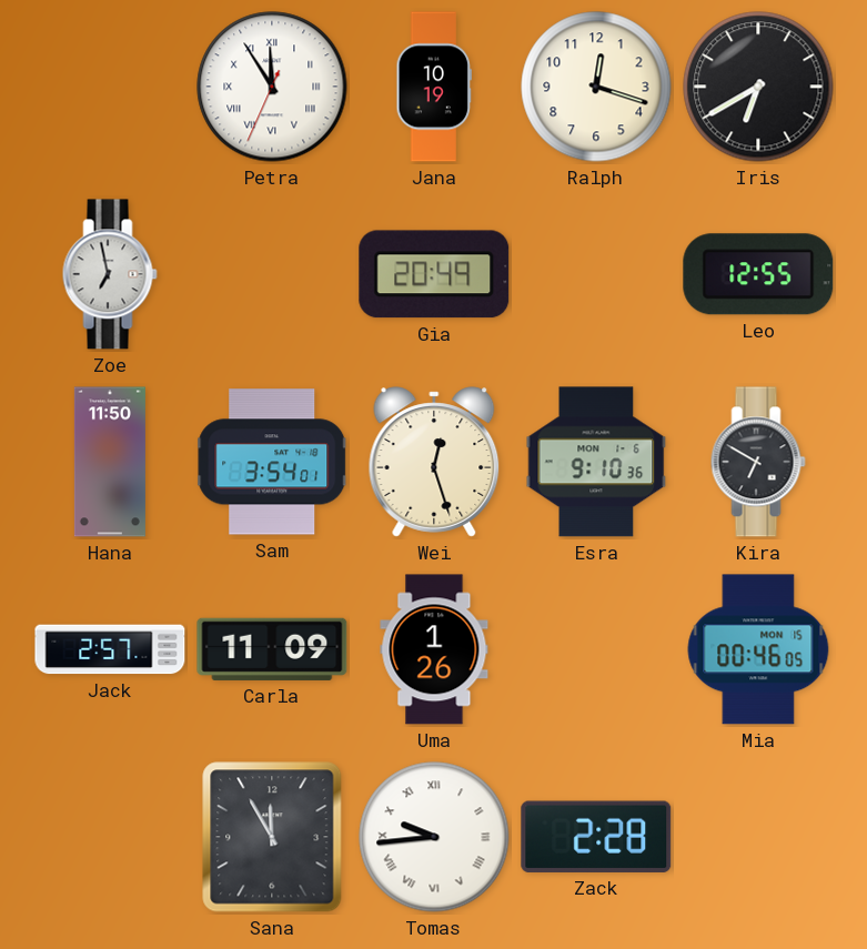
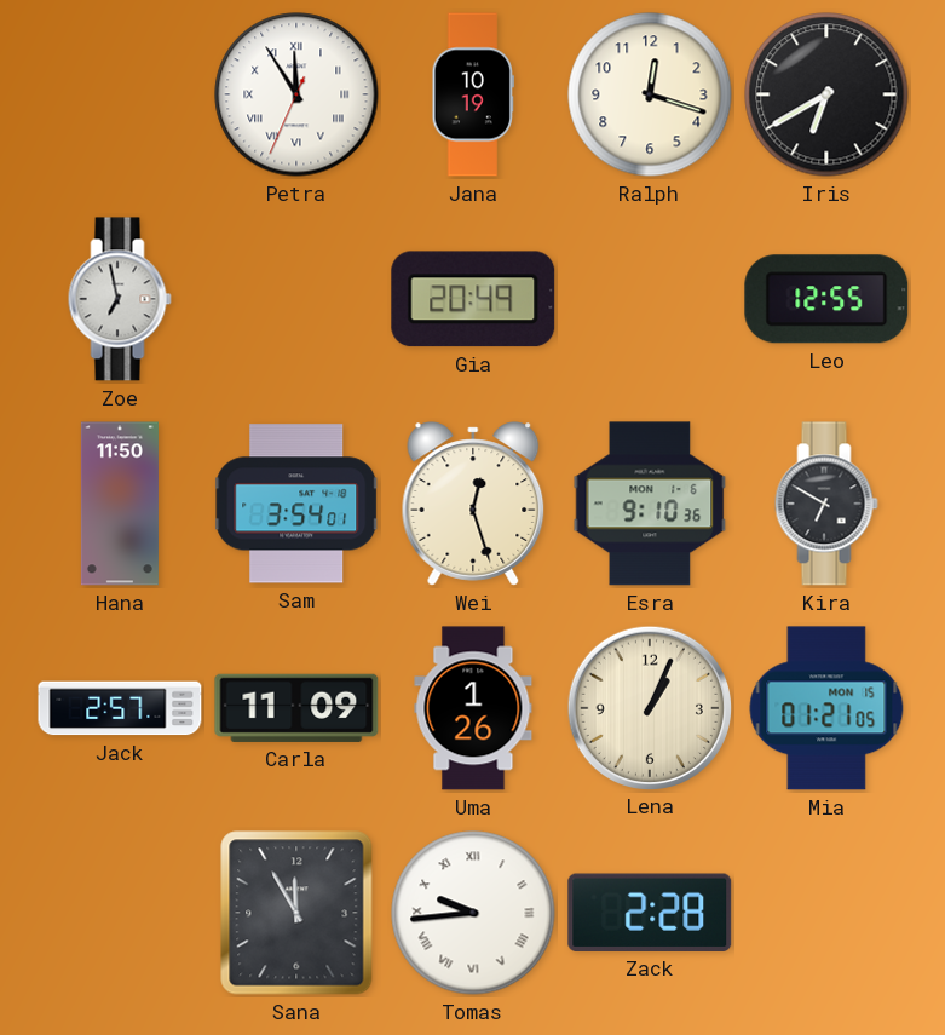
Lena: none -> 1:04 (649, 707)
Mia: 00:46 -> 01:21 (826, 708)
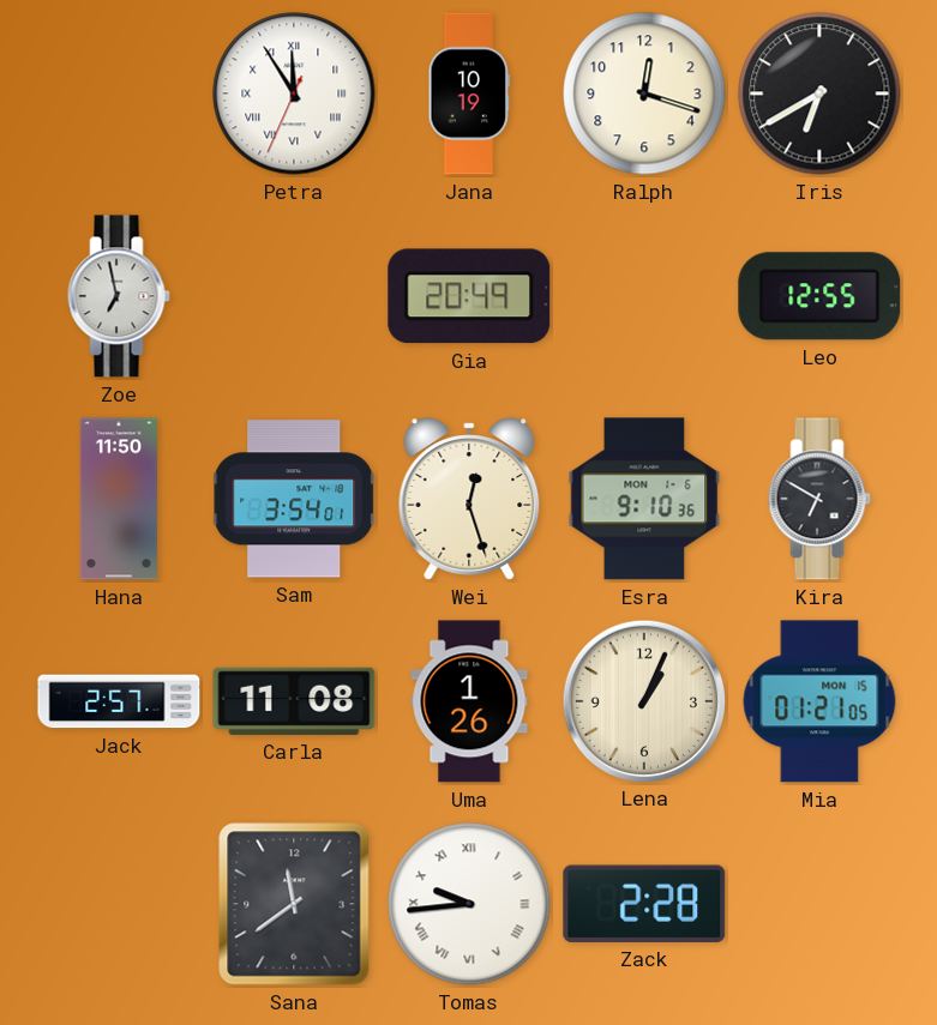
Carla: 11:09 -> 11:08 (294, 701)
Sana: 11:55 -> 11:39 (294, 904)
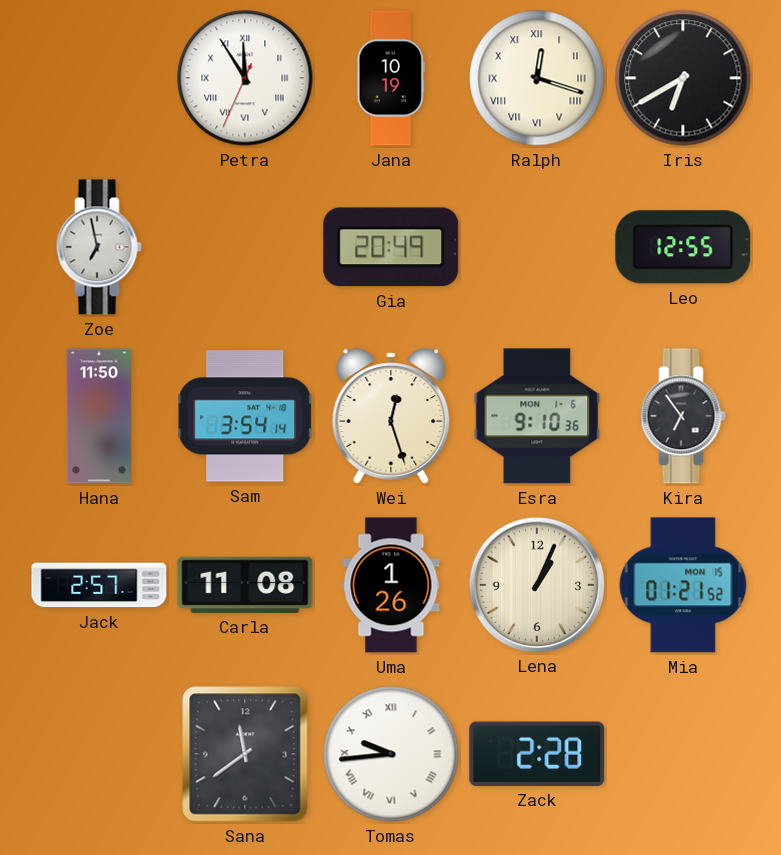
Ralph numerals: Arabic -> Roman (537, 78)
Sam: 3:54:01 -> 3:54:14 (246, 416)
Kira: 6:50 -> 6:54 (683, 416)
Mia: 01:21:05 -> 01:21:52 (683, 585)
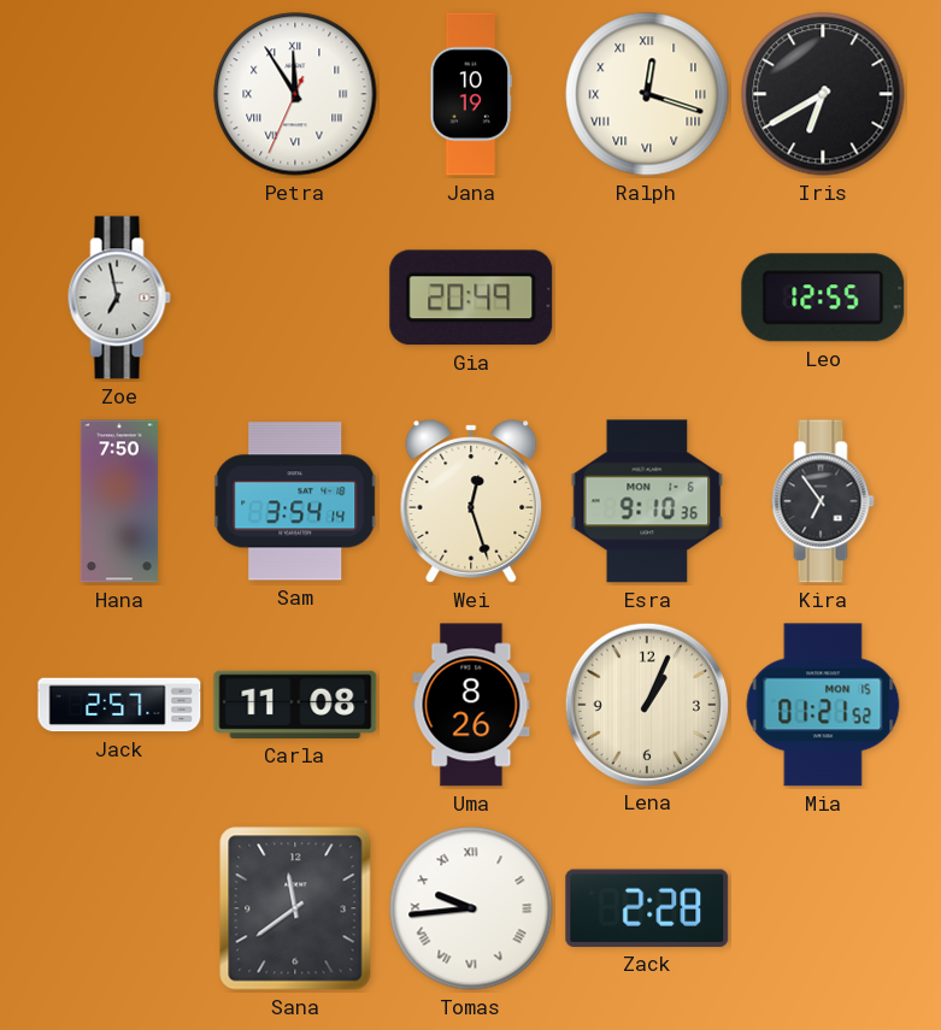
Hana: 11:50 -> 7:50 (119, 501)
Uma: 1:26 -> 8:26 (471, 705)
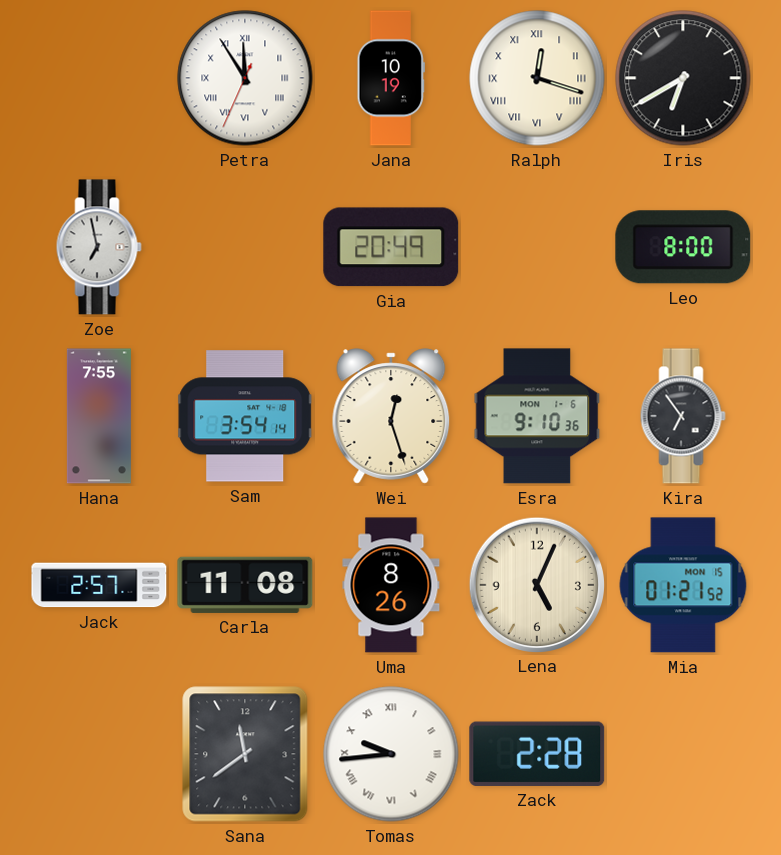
Leo: 12:55 -> 8:00 (683, 247)
Hana: 7:50 -> 7:55 (99, 416)
Lena: 1:04 -> 5:04 (536, 584)
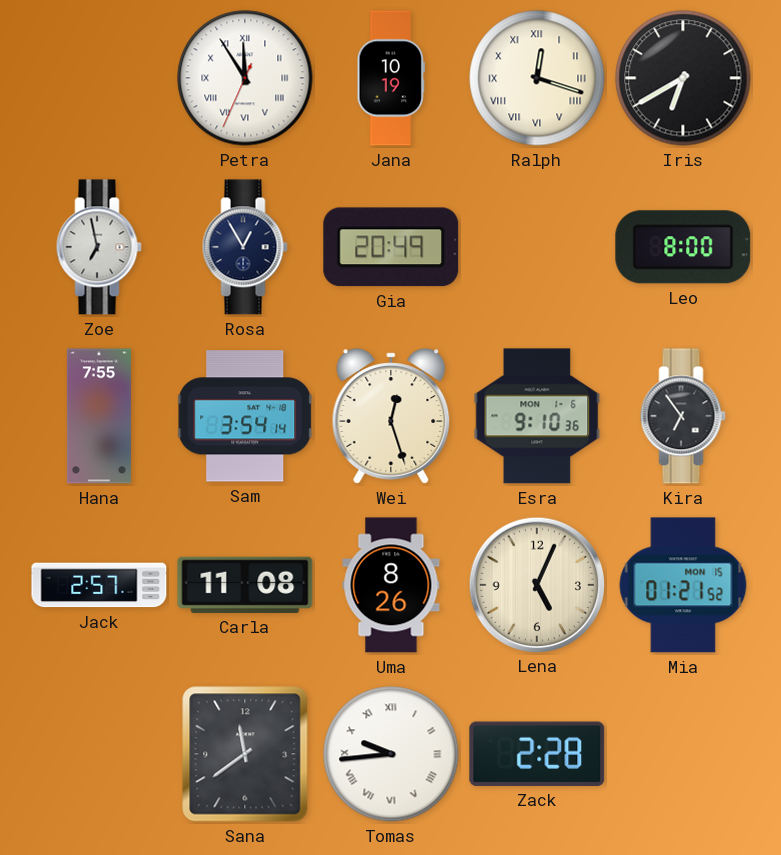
Rosa: none -> 12:55 (245, 247)
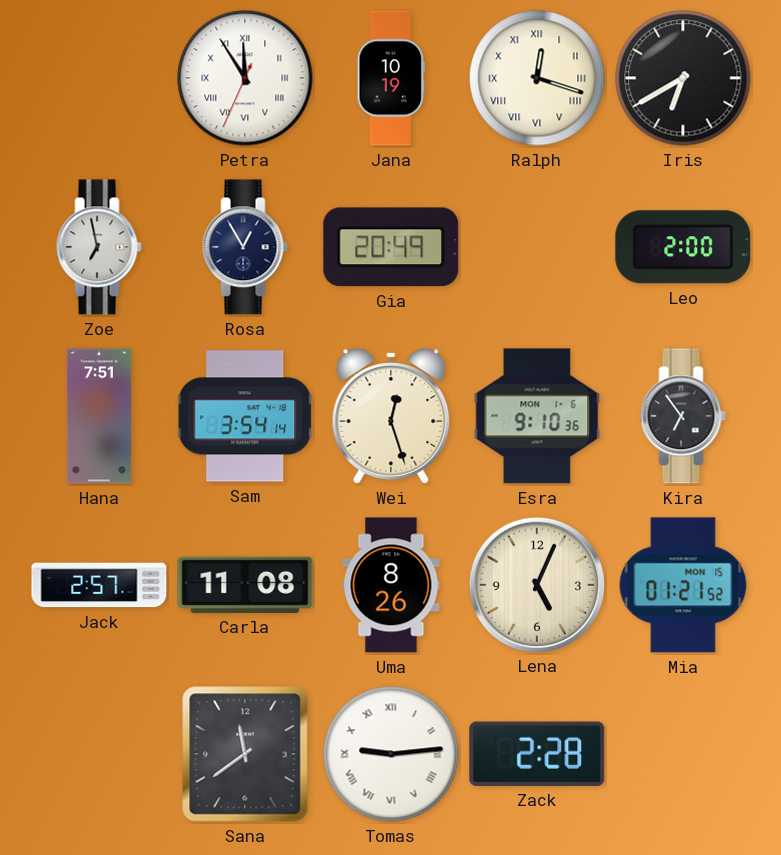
Leo: 8:00 -> 2:00 (683, 247)
Hana: 7:55 -> 7:51 (99, 416)
Tomas: 9:44 -> 9:14 (391, 754)
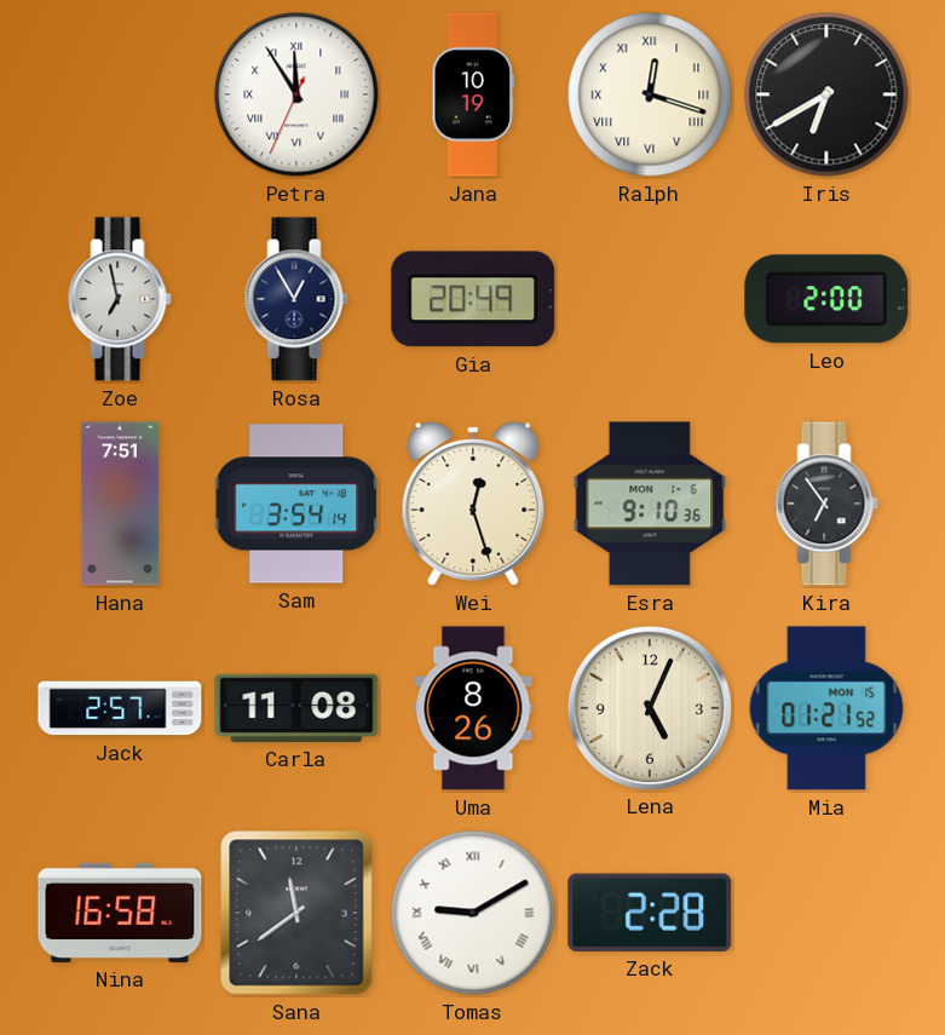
Nina: none -> 16:58 (120, 913)
Tomas: 9:14 -> 9:10 (473, 913)
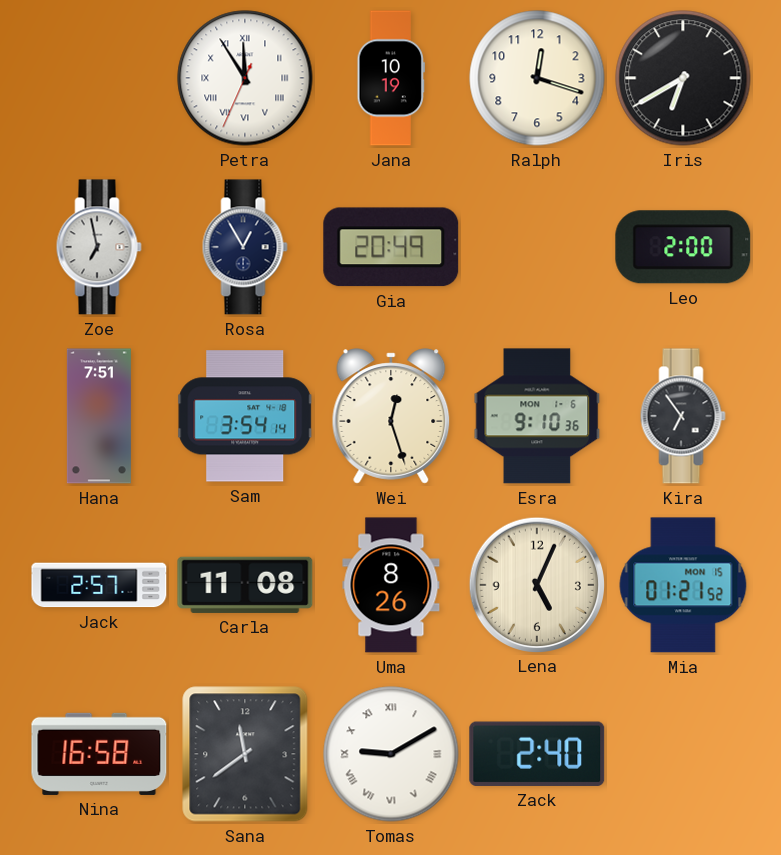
Ralph numerals: Roman -> Arabic (537, 78)
Zack: 2:28 -> 2:40 (537, 754)
